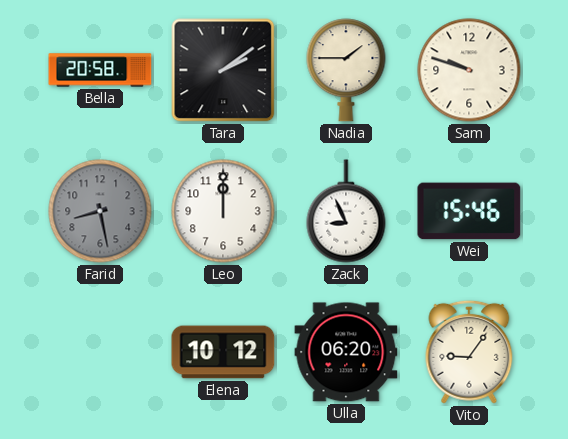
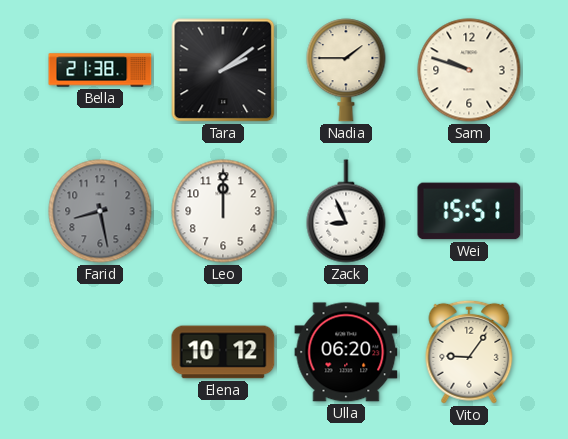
Bella: 20:58 -> 21:38 (100, 70)
Wei: 15:46 -> 15:51 (469, 211)
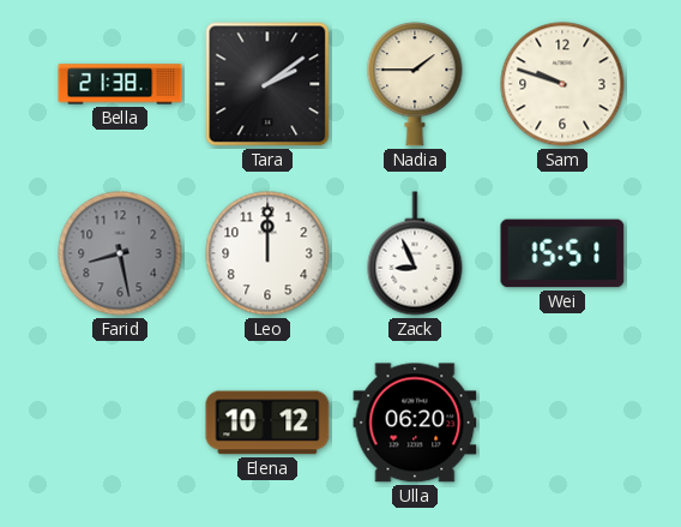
Vito: 9:06 -> none (469, 352)
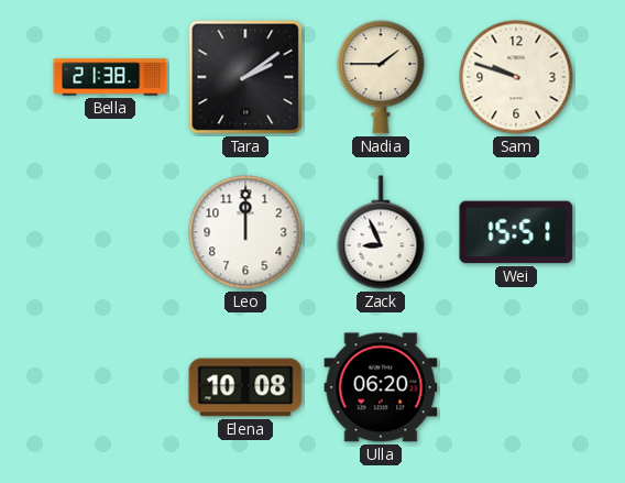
Farid: 8:28 -> none (120, 253)
Elena: 10:12 -> 10:08 (245, 387)
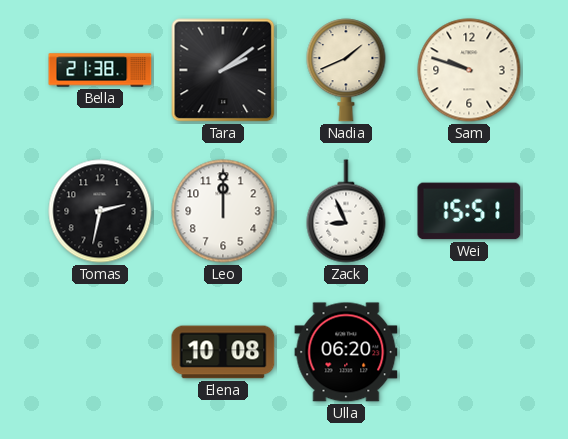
Nadia: 1:45 -> 1:41 (346, 70)
Tomas: none -> 2:32 (100, 211)
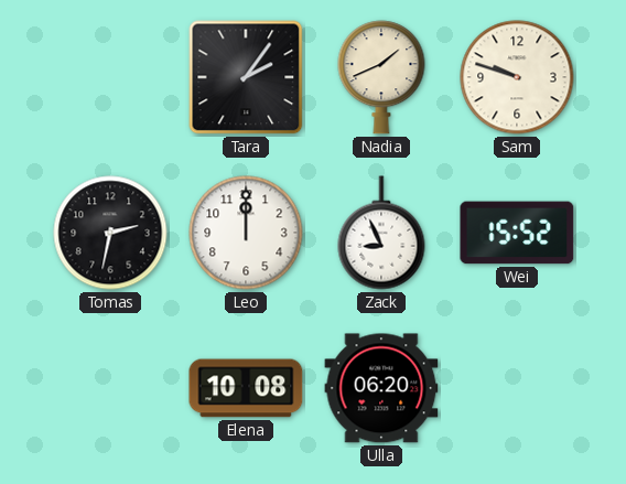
Bella: 21:38 -> none (100, 70)
Tara: 2:09 -> 2:06 (246, 77)
Wei: 15:51 -> 15:52 (517, 233)
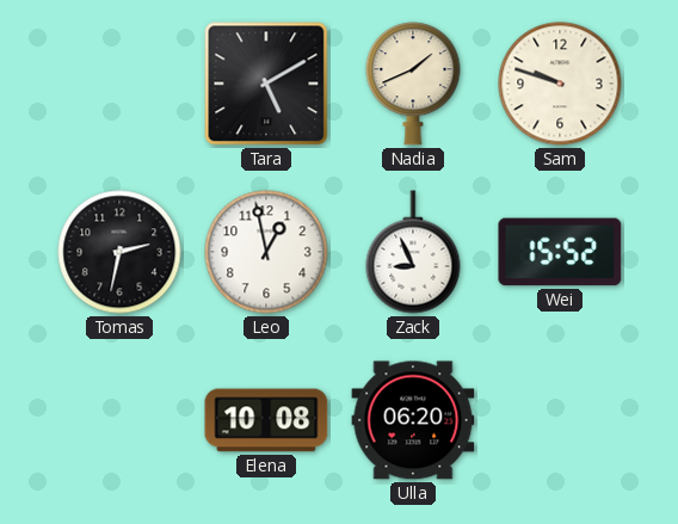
Tara: 2:06 -> 5:10 (266, 84)
Leo: 12:00 -> 12:58 (266, 252)
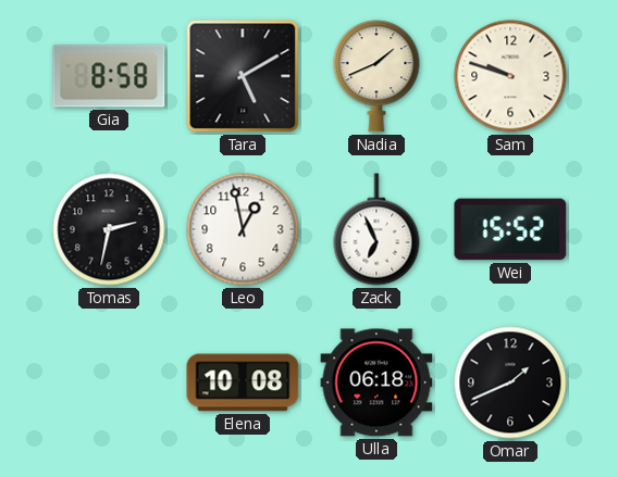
Gia: none -> 8:58 (109, 76)
Zack: 8:56 -> 6:56 (376, 229)
Ulla: 06:20 -> 06:18 (376, 382)
Omar: none -> 1:41 (510, 382)
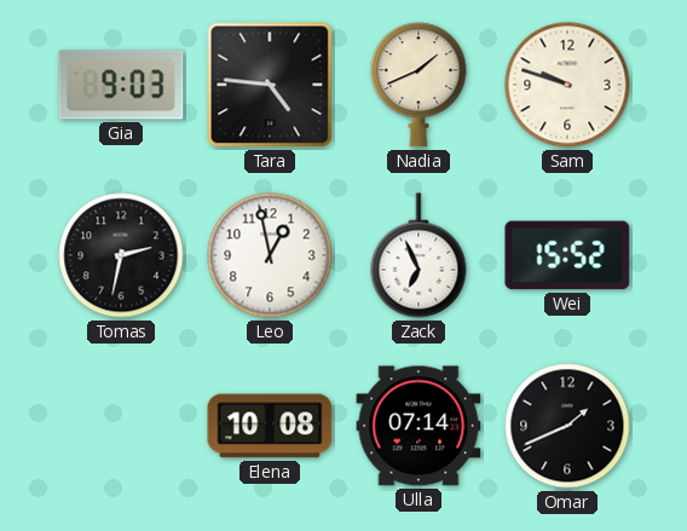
Gia: 8:58 -> 9:03 (121, 85)
Tara: 5:10 -> 4:46 (270, 85)
Ulla: 06:18 -> 07:14 (418, 426)
